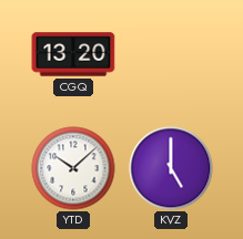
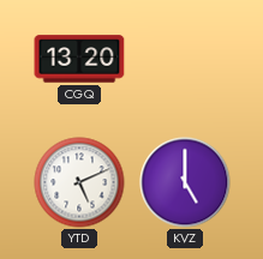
YTD: 10:08 -> 5:11 (79, 182)
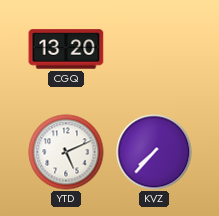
KVZ: 5:00 -> 7:37 (154, 152)
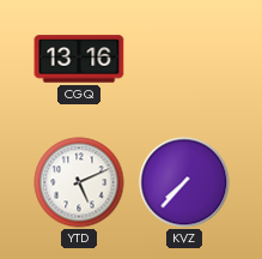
CGQ: 13:20 -> 13:16 (79, 59)
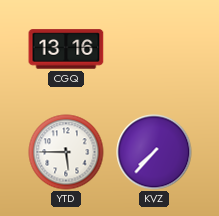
YTD: 5:11 -> 5:45 (66, 152)
